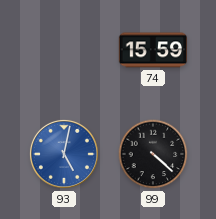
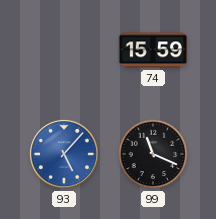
93: 5:02 -> 5:07 (64, 154)
99: 4:22 -> 11:19 (153, 154)
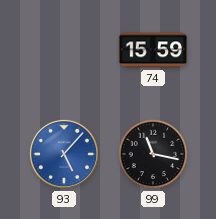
99: 11:19 -> 11:17 (153, 154)
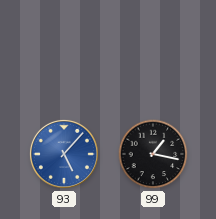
74: 15:59 -> none (153, 50)
99: 11:17 -> 1:17 (153, 154)
